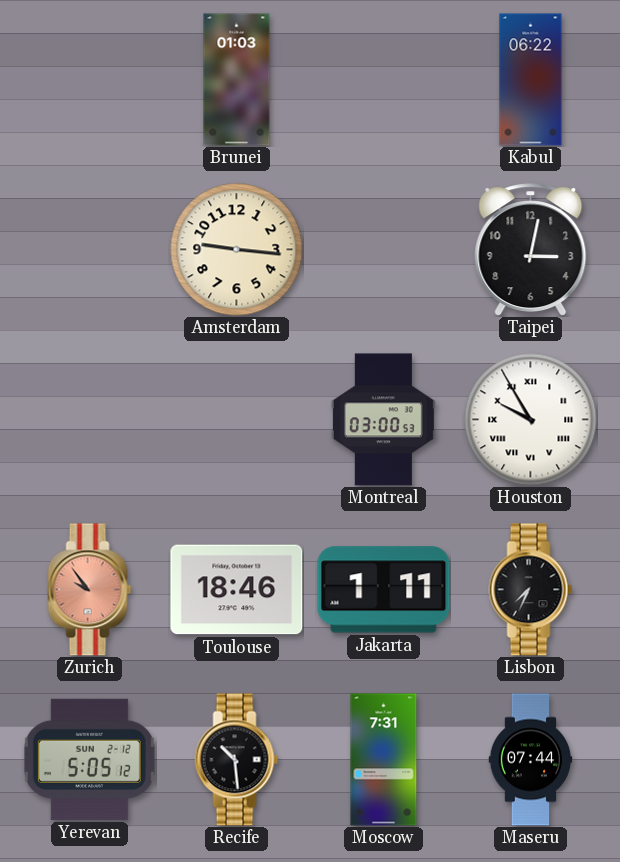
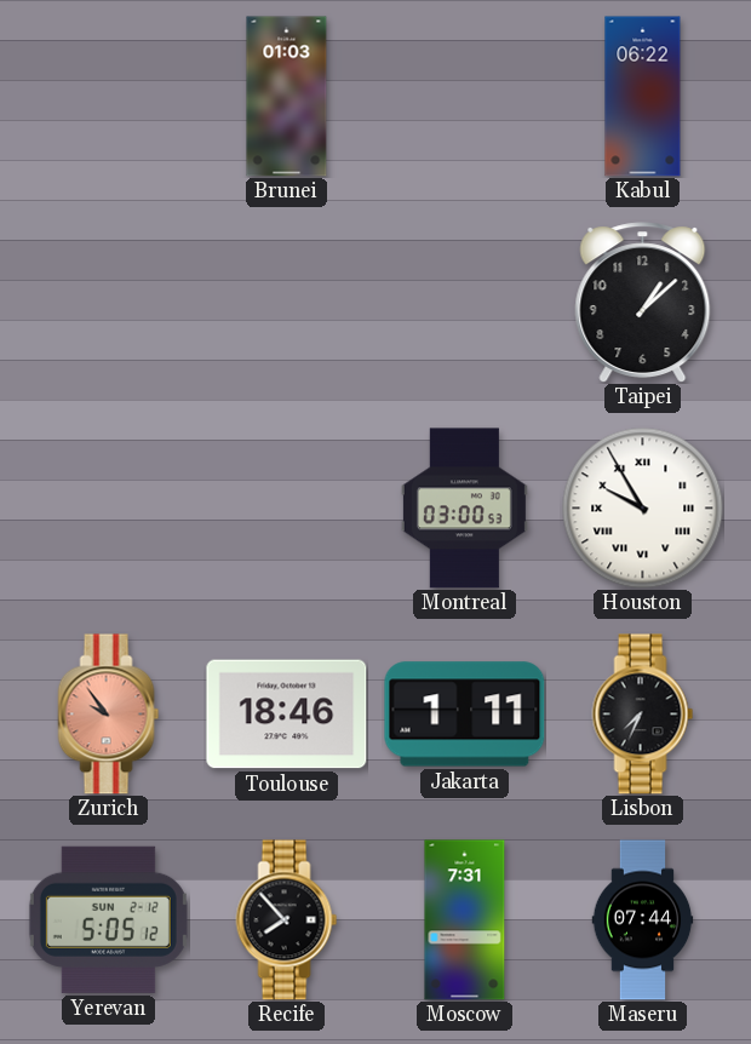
Amsterdam: 9:16 -> none (237, 250)
Taipei: 3:02 -> 1:08 (643, 303)
Recife: 10:29 -> 7:53 (287, 920)
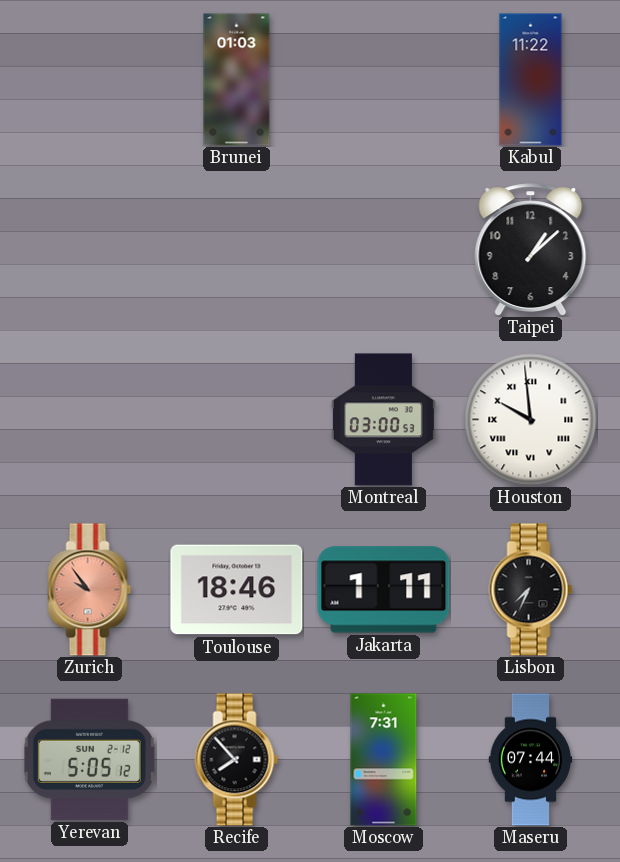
Kabul: 06:22 -> 11:22 (531, 80)
Houston: 9:55 -> 9:59 (531, 420)
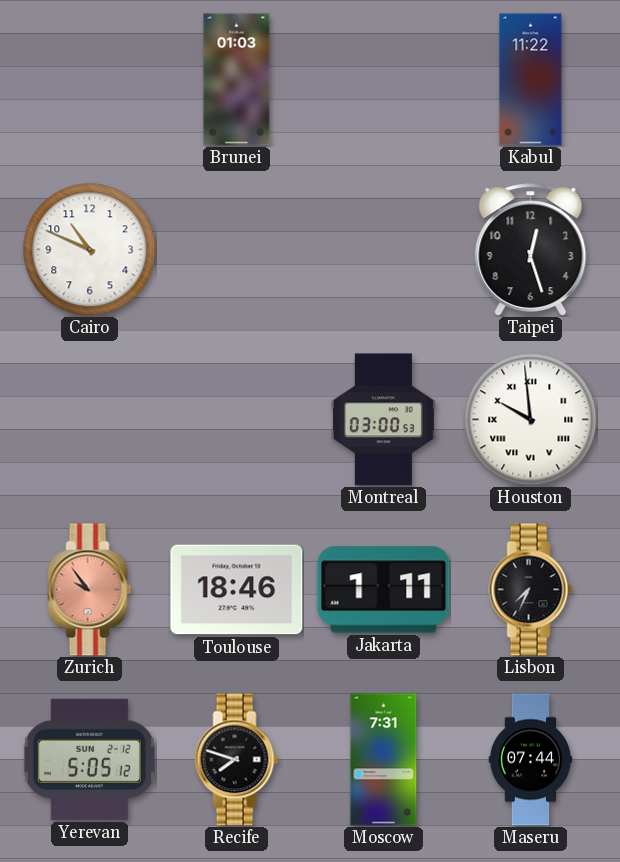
Cairo: none -> 10:49 (90, 250)
Taipei: 1:08 -> 12:27 (531, 250)
Recife: 7:53 -> 7:48 (237, 760)
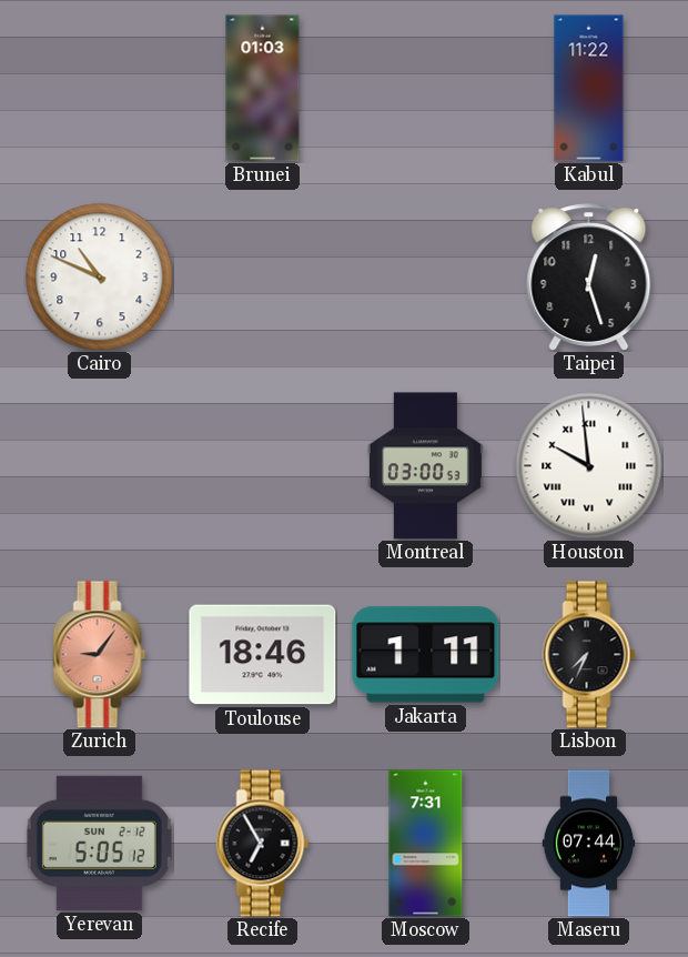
Zurich: 9:54 -> 9:06 (100, 655)
Recife: 7:48 -> 6:55 (263, 844)
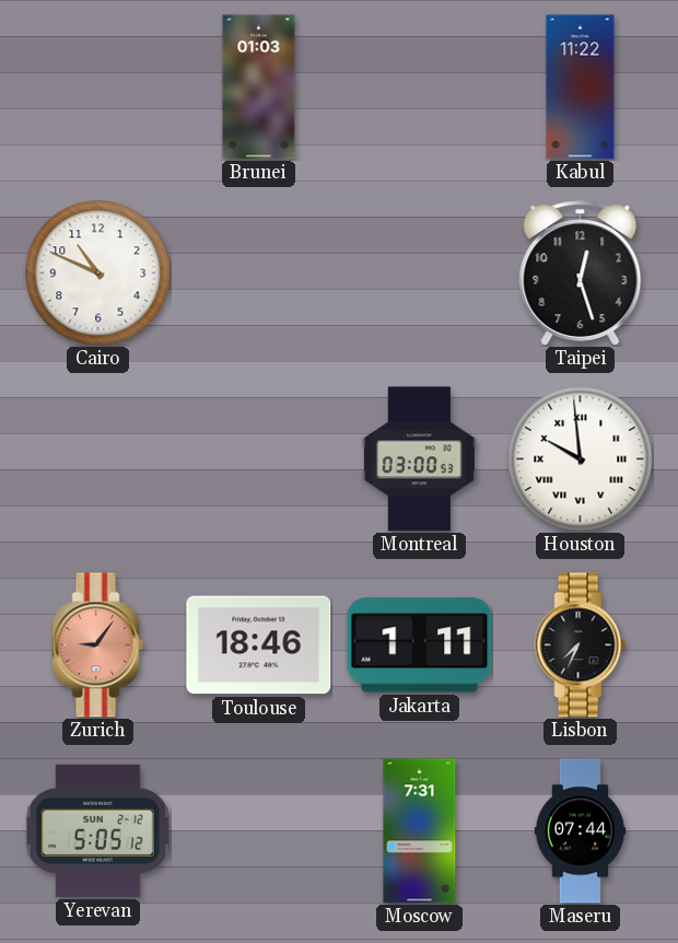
Recife: 6:55 -> none (263, 844)
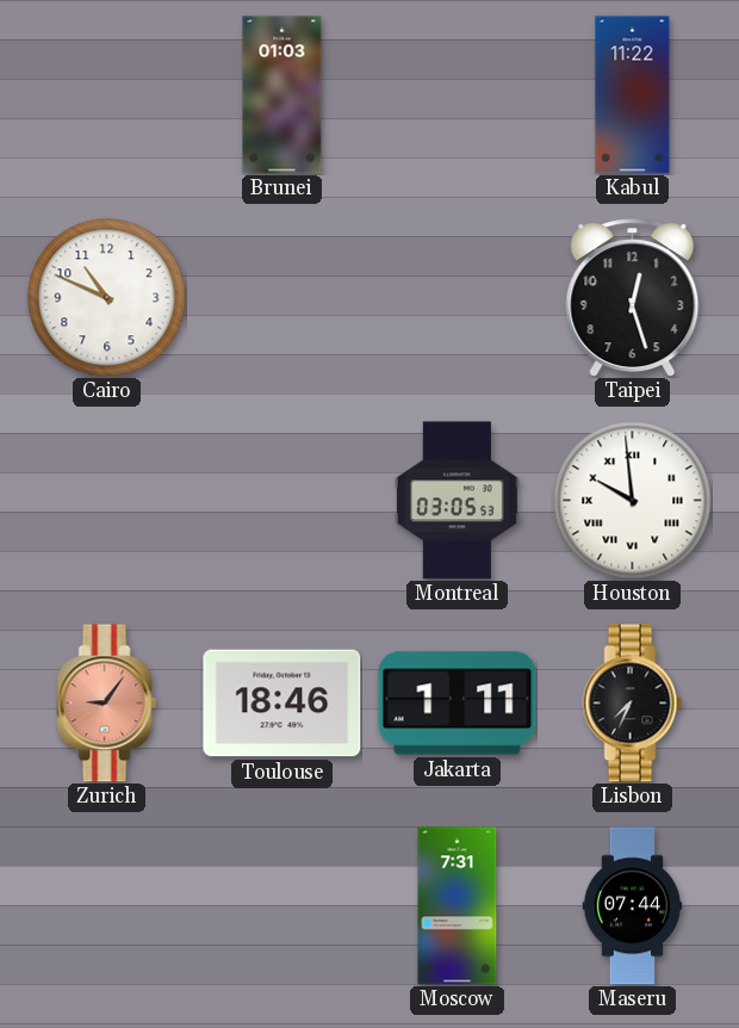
Montreal: 03:00 -> 03:05 (457, 501)
Yerevan: 5:05 -> none (97, 830)
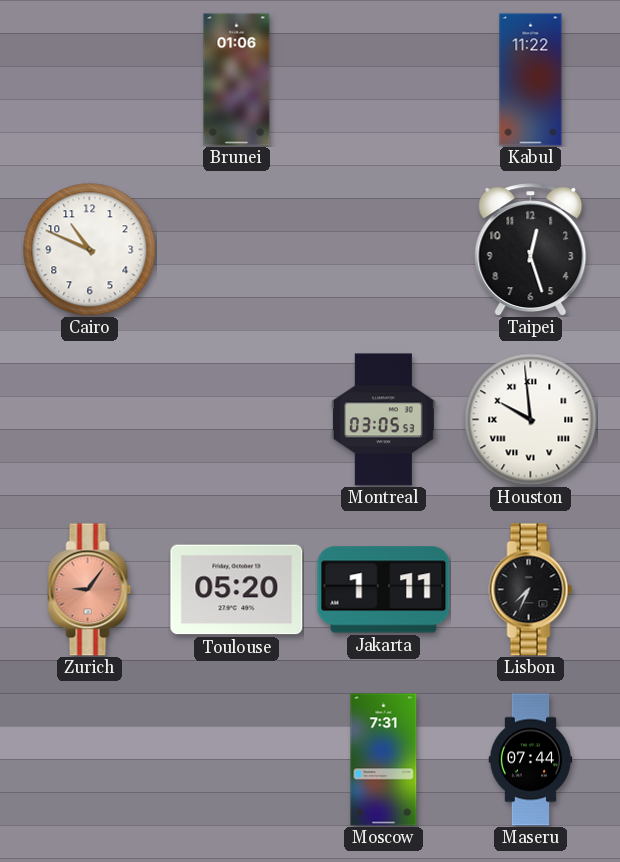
Brunei: 01:03 -> 01:06 (237, 80)
Toulouse: 18:46 -> 05:20 (237, 590)
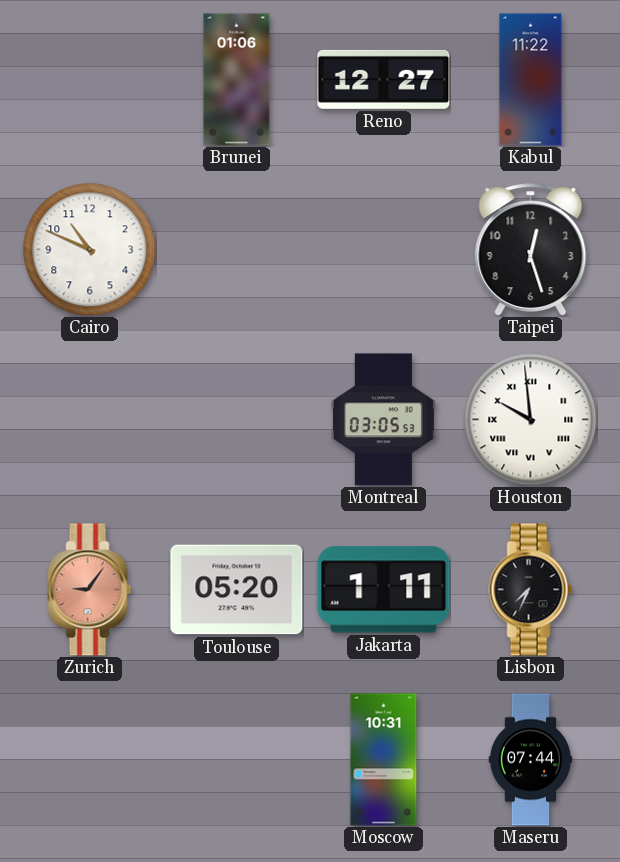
Reno: none -> 12:27 (384, 79)
Moscow: 7:31 -> 10:31 (384, 760)
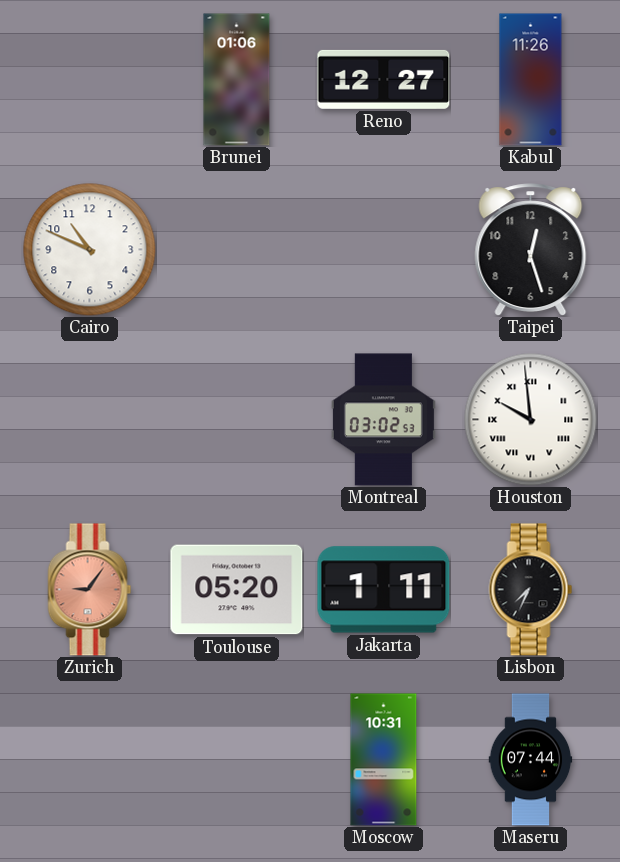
Kabul: 11:22 -> 11:26 (531, 80)
Montreal: 03:05 -> 03:02 (383, 420)
